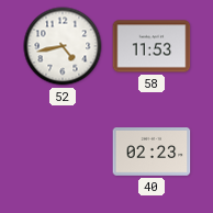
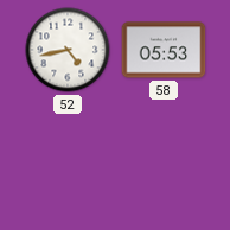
58: 11:53 -> 05:53 (164, 50)
40: 02:23 -> none (152, 153)
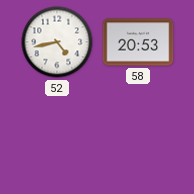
58: 05:53 -> 20:53 (138, 42)
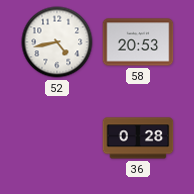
36: none -> 0:28 (138, 138)
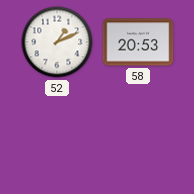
52: 4:43 -> 1:11 (57, 42)
36: 0:28 -> none (138, 138)
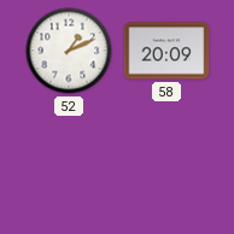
58: 20:53 -> 20:09 (166, 51)
